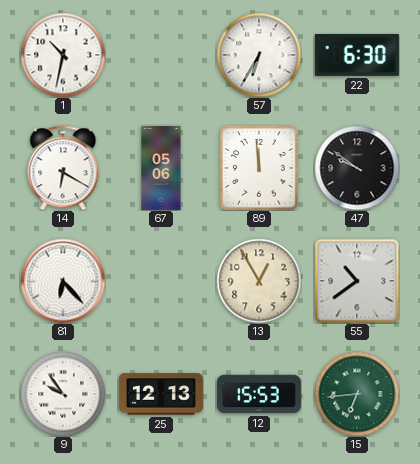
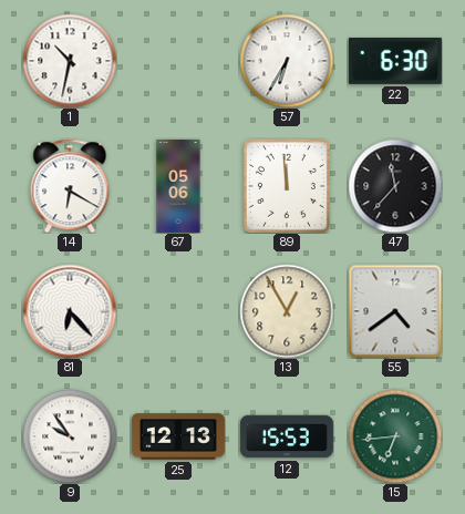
47: 9:51 -> 11:37 (395, 186)
55: 10:39 -> 4:39 (395, 311)
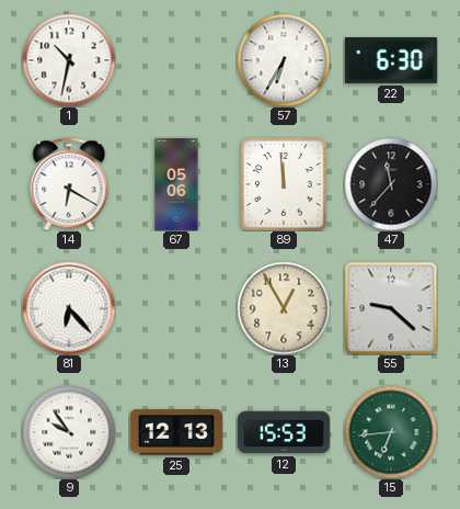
55: 4:39 -> 9:22 (391, 308)
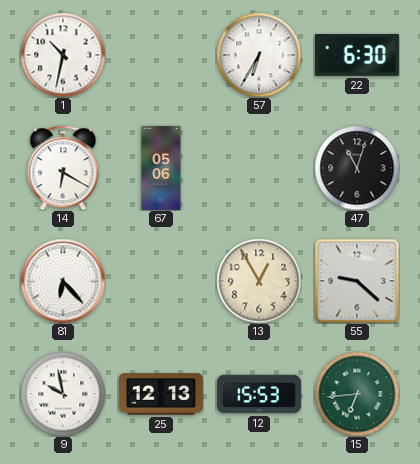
89: 11:59 -> none (284, 184)
47: 11:37 -> 11:03 (357, 168)
9: 9:54 -> 9:58 (63, 394)
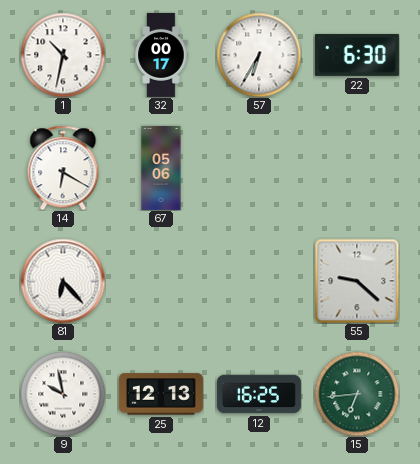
32: none -> 00:17 (161, 55)
47: 11:03 -> none (357, 168)
13: 12:55 -> none (259, 281)
12: 15:53 -> 16:25 (259, 394)
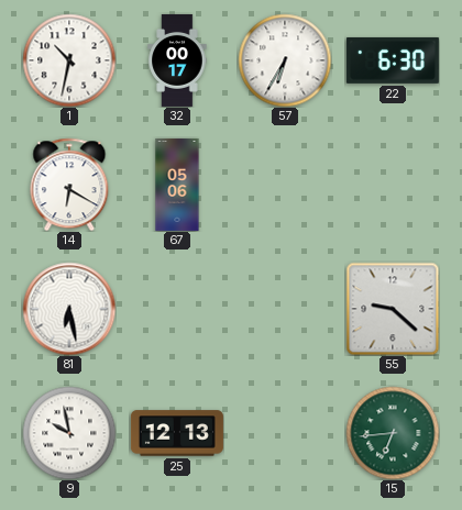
81: 6:23 -> 6:28 (69, 309)
12: 16:25 -> none (259, 394)
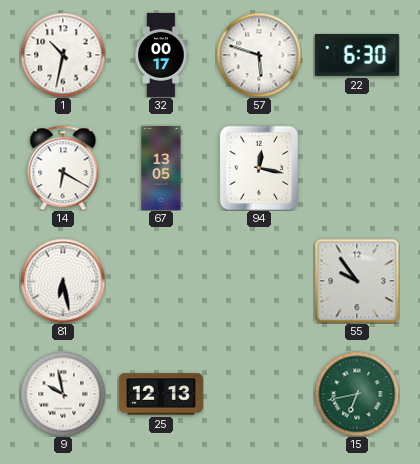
57: 6:35 -> 5:48 (259, 55)
67: 05:06 -> 13:05 (161, 168)
94: none -> 12:17 (259, 168)
55: 9:22 -> 9:54 (357, 281)
15: 6:44 -> 6:43 (357, 394)
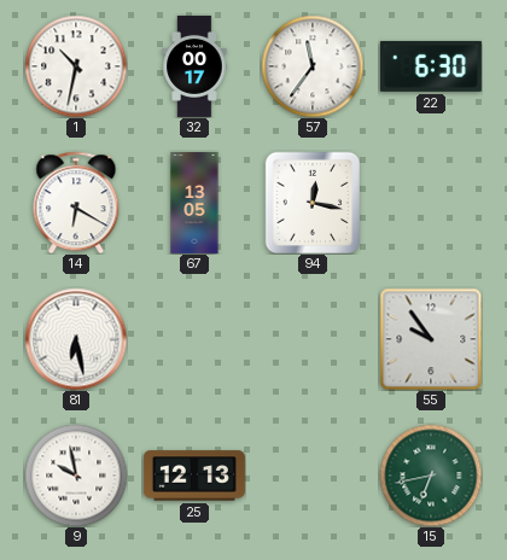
57: 5:48 -> 11:36 (313, 66)
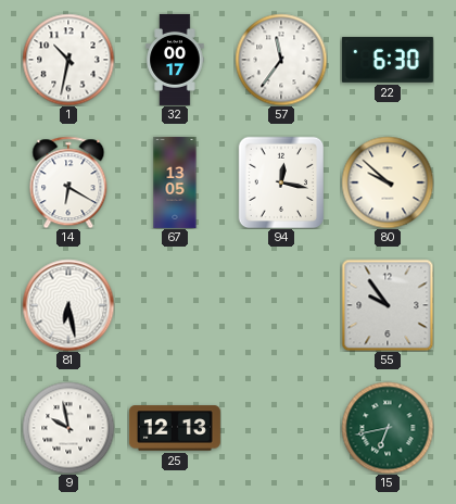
80: none -> 9:52 (388, 182)
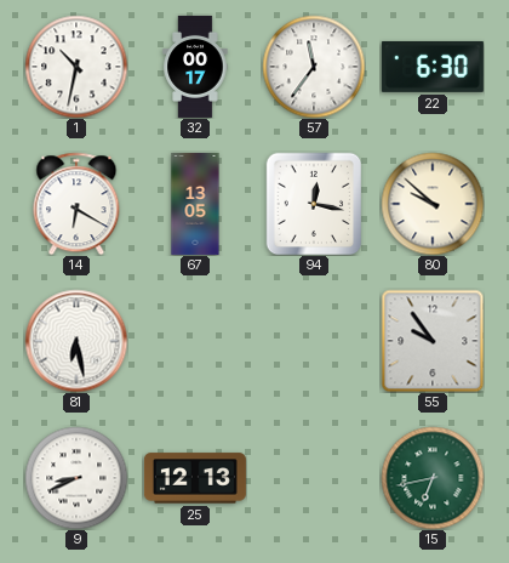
9: 9:58 -> 8:41 (76, 478)
